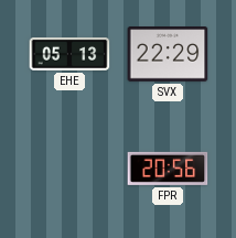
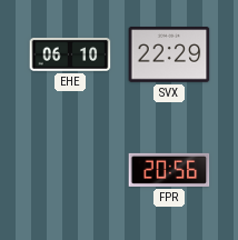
EHE: 05:13 -> 06:10 (70, 54)
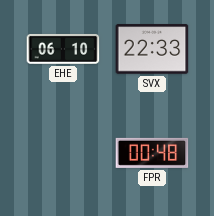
SVX: 22:29 -> 22:33 (152, 49)
FPR: 20:56 -> 00:48 (152, 153)
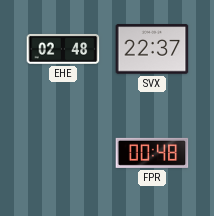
EHE: 06:10 -> 02:48 (63, 49)
SVX: 22:33 -> 22:37 (152, 49)
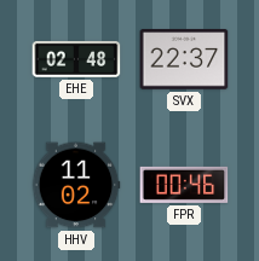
HHV: none -> 11:02 (76, 185)
FPR: 00:48 -> 00:46 (184, 185)
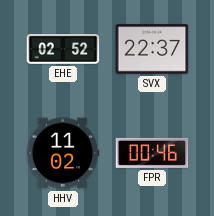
EHE: 02:48 -> 02:52 (63, 49)
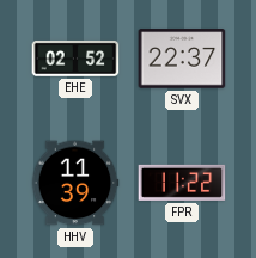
HHV: 11:02 -> 11:39 (75, 183)
FPR: 00:46 -> 11:22 (182, 183)
